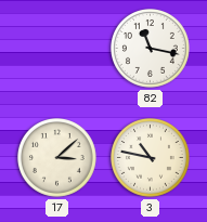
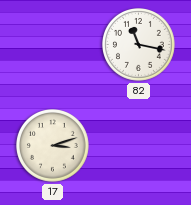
17: 3:08 -> 3:12 (53, 146)
3: 10:47 -> none (151, 158)
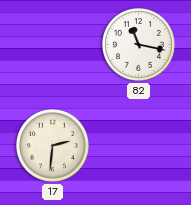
17: 3:12 -> 2:31 (53, 146)
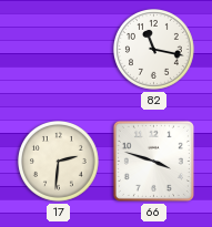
66: none -> 3:48 (153, 161)
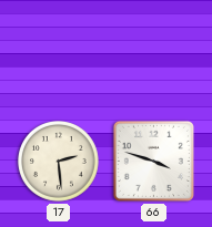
82: 11:17 -> none (154, 50)
17: 2:31 -> 2:29 (59, 162)
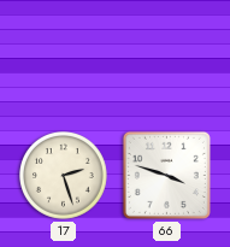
17: 2:29 -> 2:27 (64, 176)
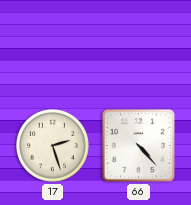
66: 3:48 -> 4:23 (138, 145)
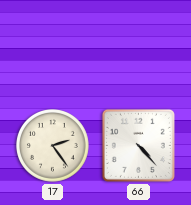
17: 2:27 -> 2:24 (53, 146)
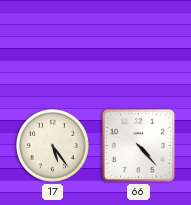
17: 2:24 -> 5:24 (53, 146)
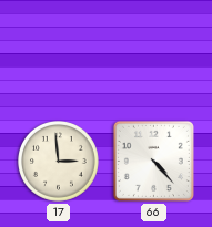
17: 5:24 -> 2:59 (59, 162)
